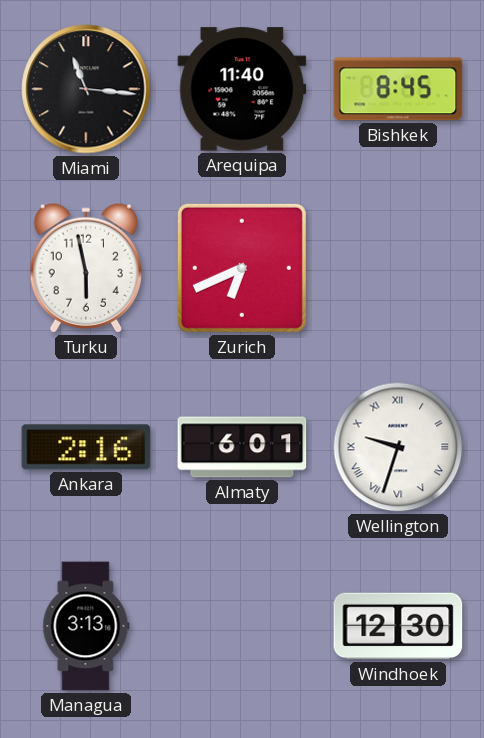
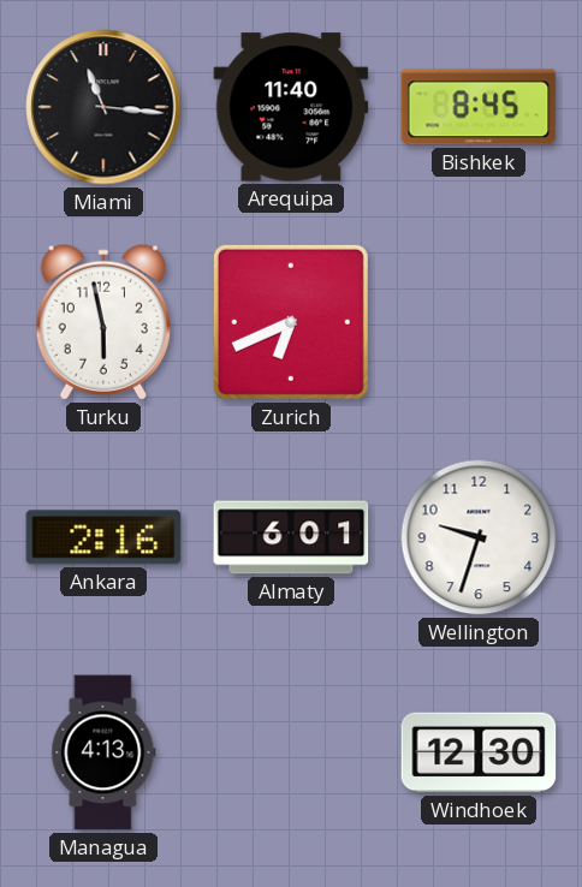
Wellington numerals: Roman -> Arabic (479, 537)
Managua: 3:13 -> 4:13 (103, 752)
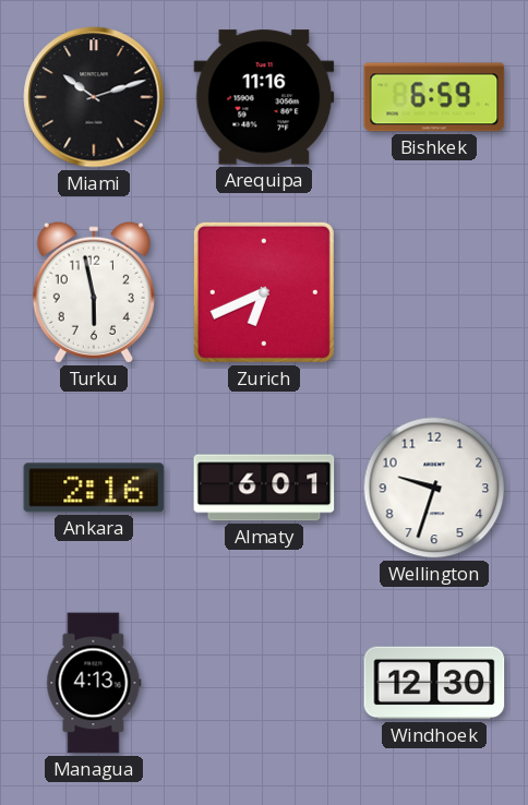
Miami: 11:16 -> 10:12 (94, 97)
Arequipa: 11:40 -> 11:16 (264, 97)
Bishkek: 8:45 -> 6:59 (434, 97)
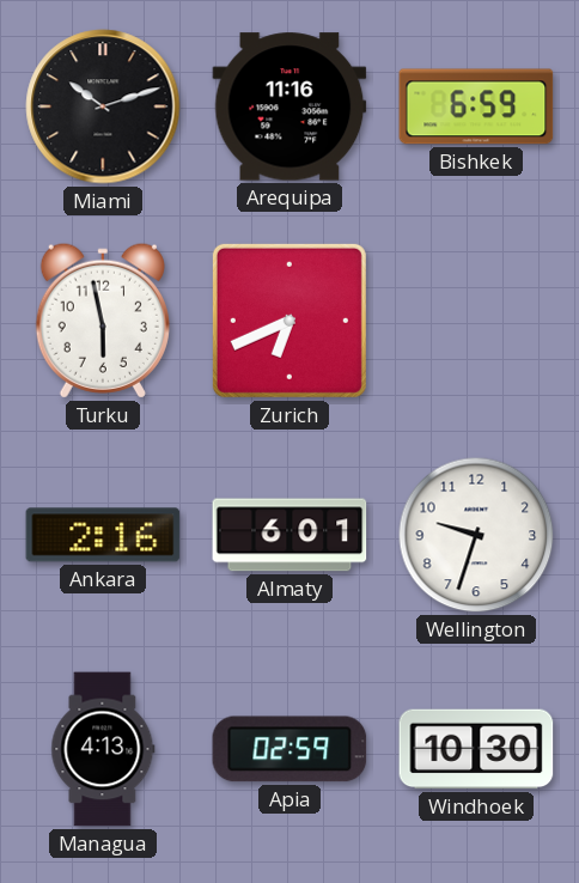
Apia: none -> 02:59 (289, 749)
Windhoek: 12:30 -> 10:30 (476, 749)
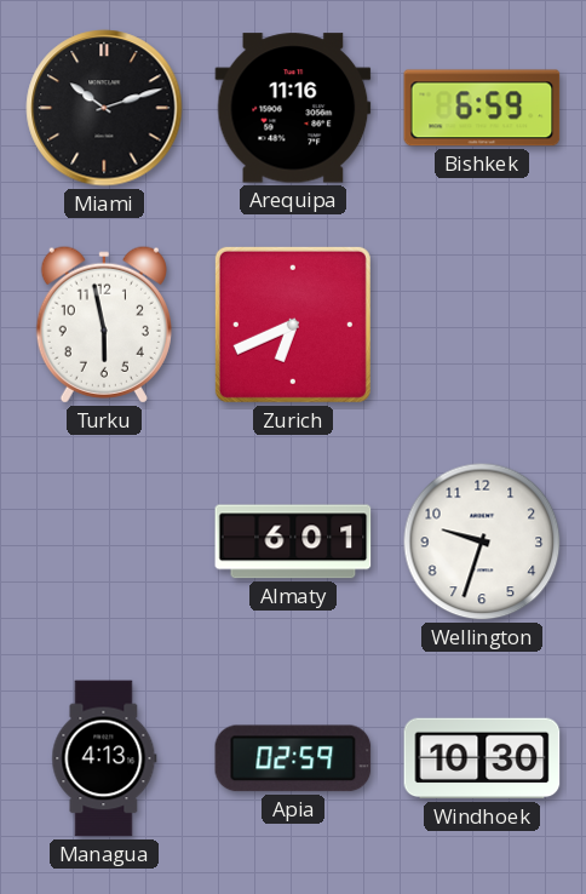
Ankara: 2:16 -> none (103, 535)
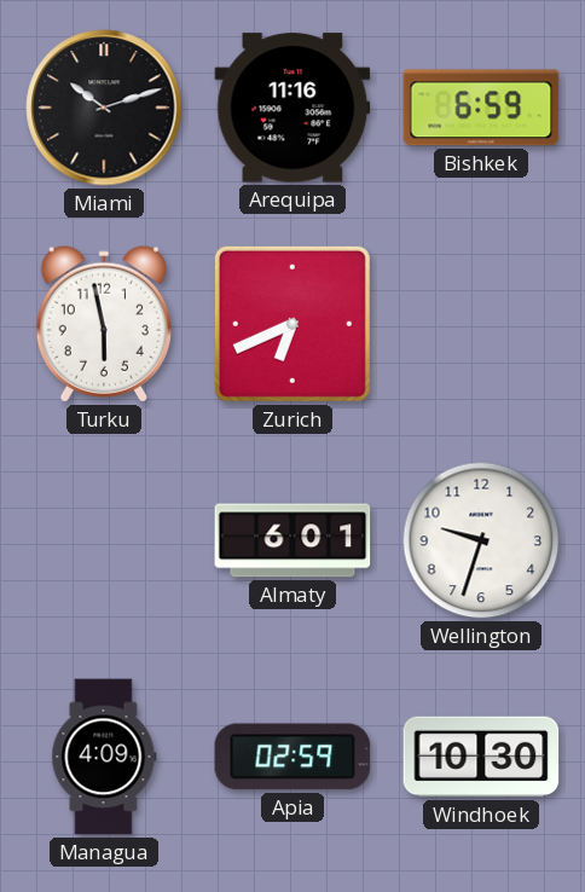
Managua: 4:13 -> 4:09 (104, 757)
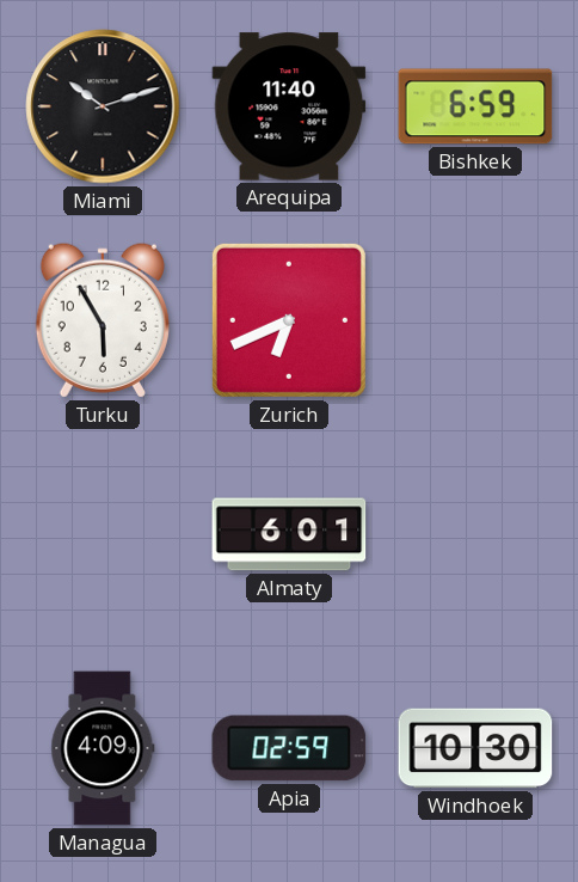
Arequipa: 11:16 -> 11:40 (289, 106)
Turku: 5:58 -> 5:55 (103, 320)
Wellington: 9:33 -> none (481, 540)
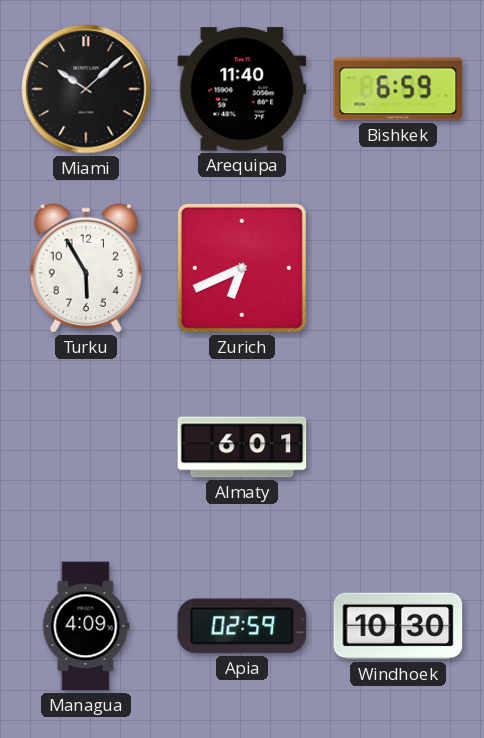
Miami: 10:12 -> 10:08 (86, 89)
